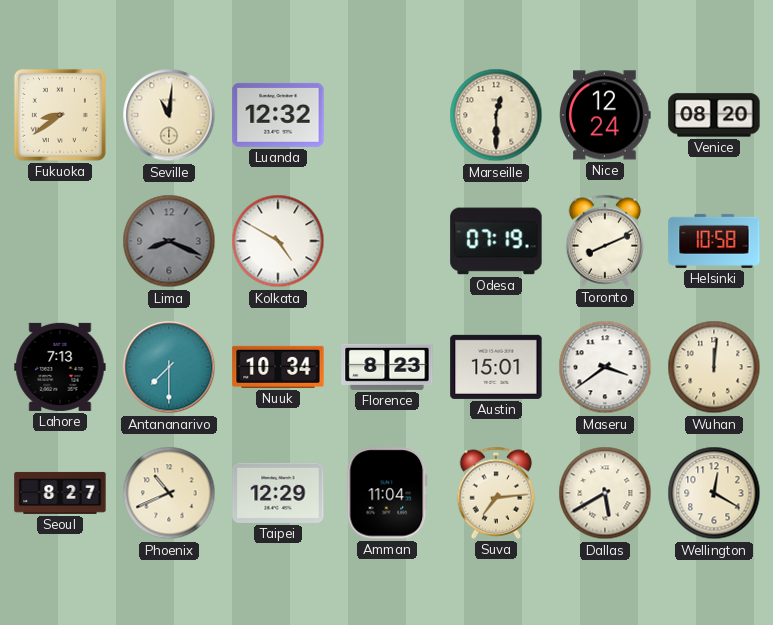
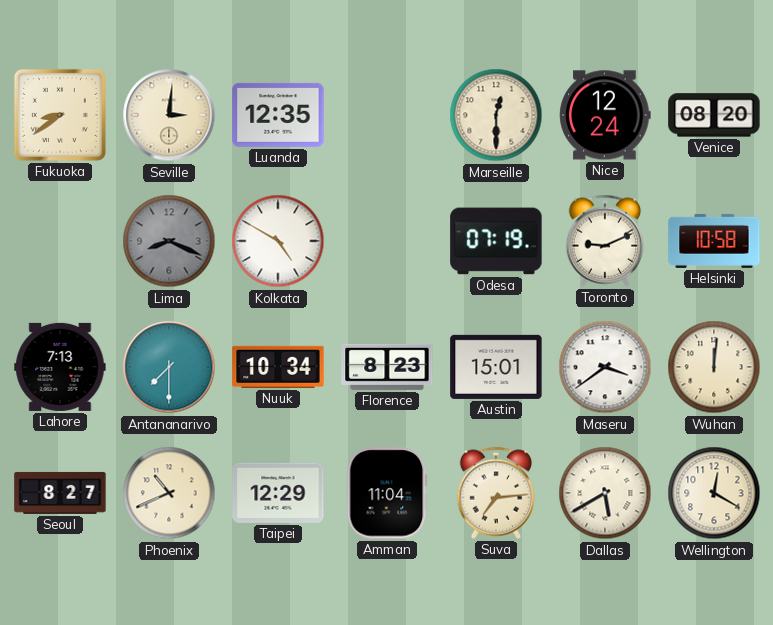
Seville: 11:01 -> 3:01 (169, 115)
Luanda: 12:32 -> 12:35 (278, 115)
Toronto: 8:11 -> 9:11 (605, 241)
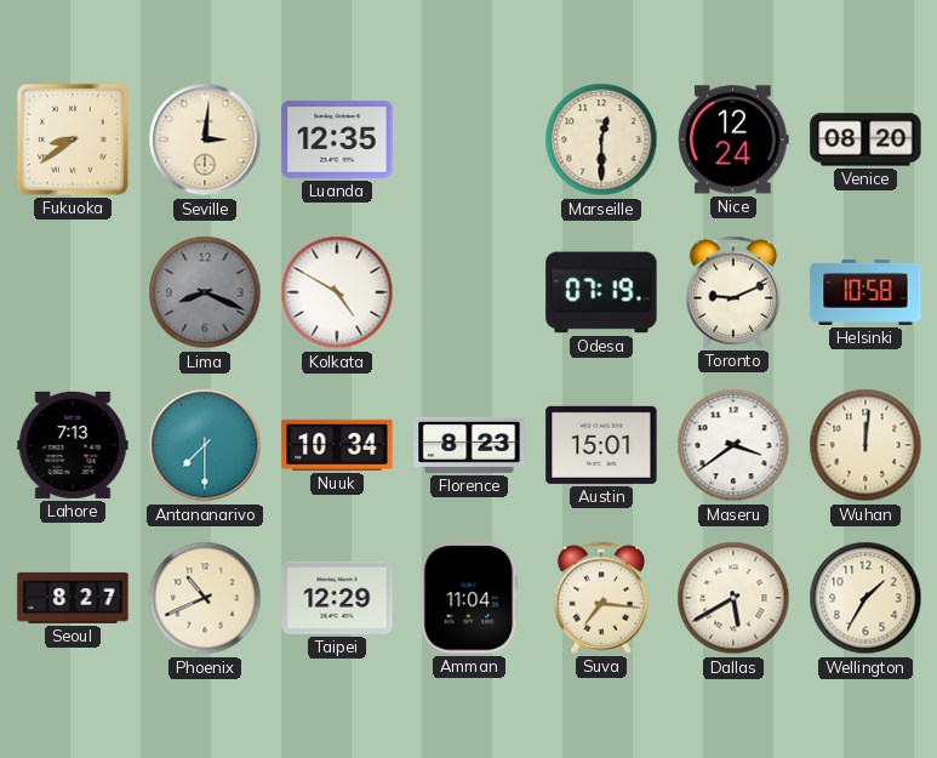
Suva: 7:14 -> 7:16 (601, 598)
Wellington: 12:20 -> 1:35 (865, 598)
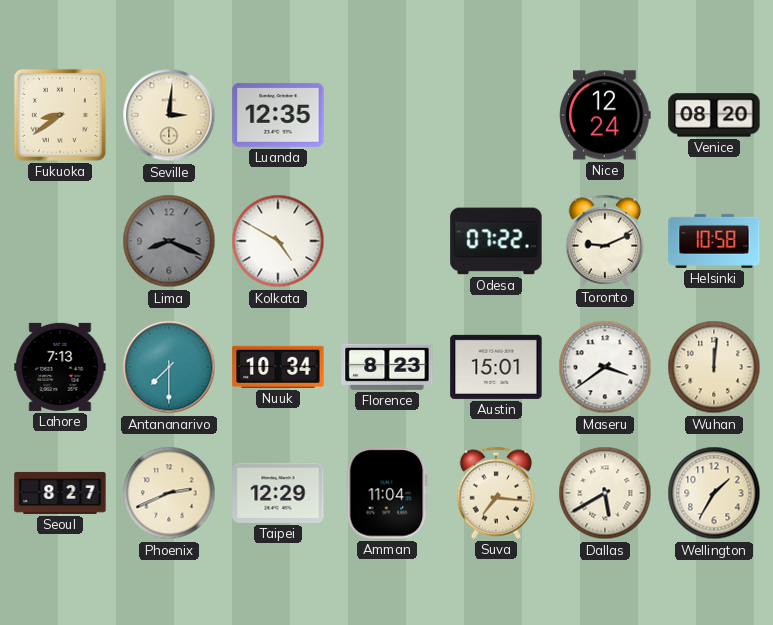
Marseille: 12:30 -> none (601, 139)
Odesa: 07:19 -> 07:22 (496, 241)
Phoenix: 10:41 -> 2:41 (169, 493)
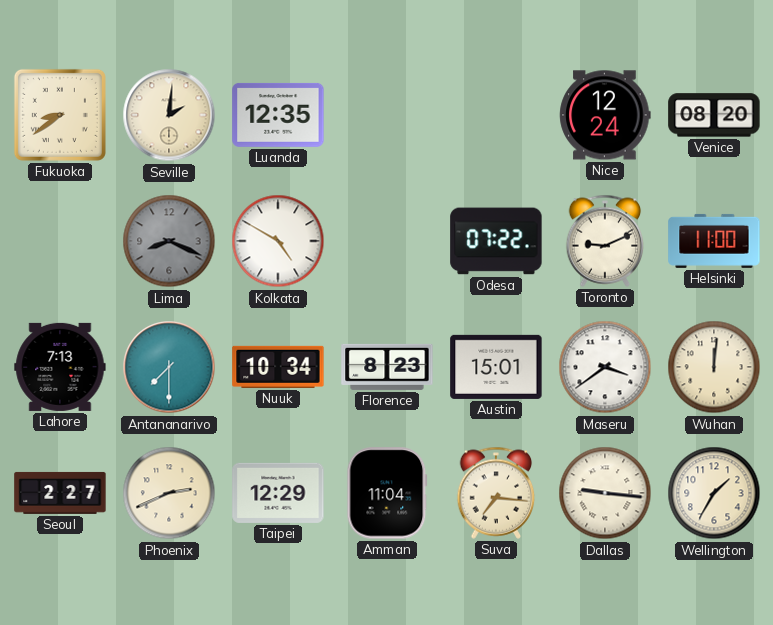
Seville: 3:01 -> 2:01 (169, 115)
Helsinki: 10:58 -> 11:00 (714, 241)
Seoul: 8:27 -> 2:27 (60, 493)
Dallas: 5:40 -> 9:16 (605, 493)
